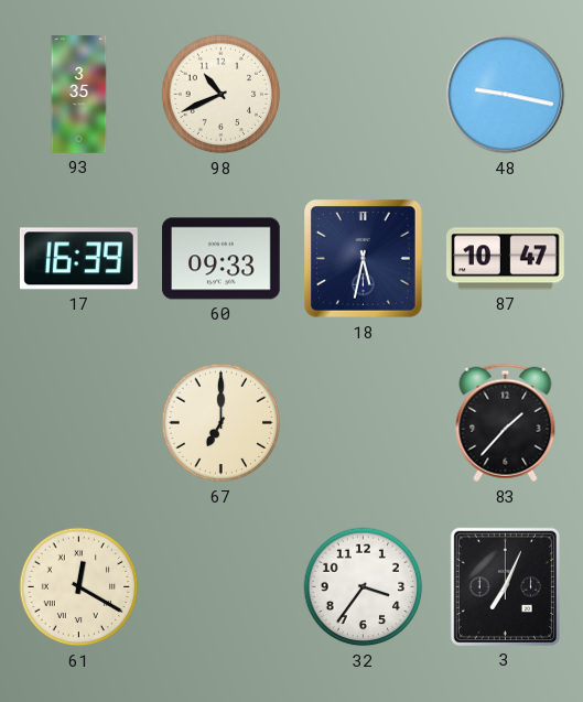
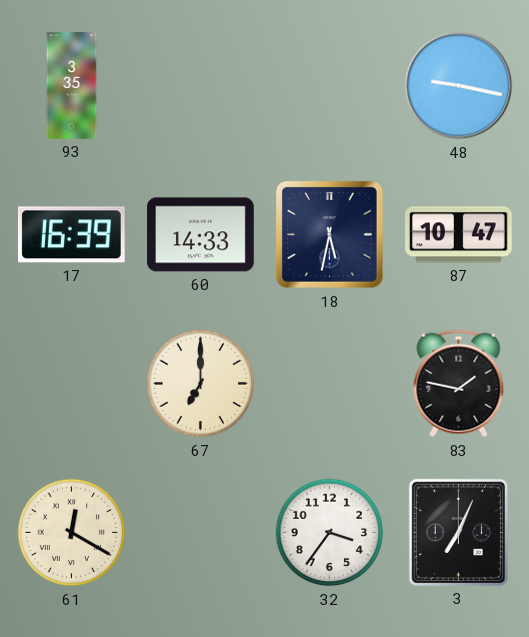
98: 10:41 -> none (222, 95)
60: 09:33 -> 14:33 (201, 235)
83: 1:37 -> 1:47 (459, 384)
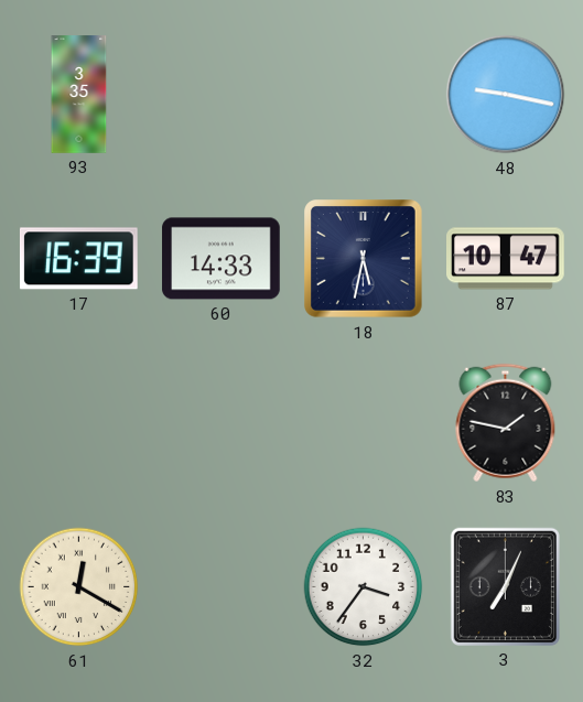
67: 7:00 -> none (201, 384)
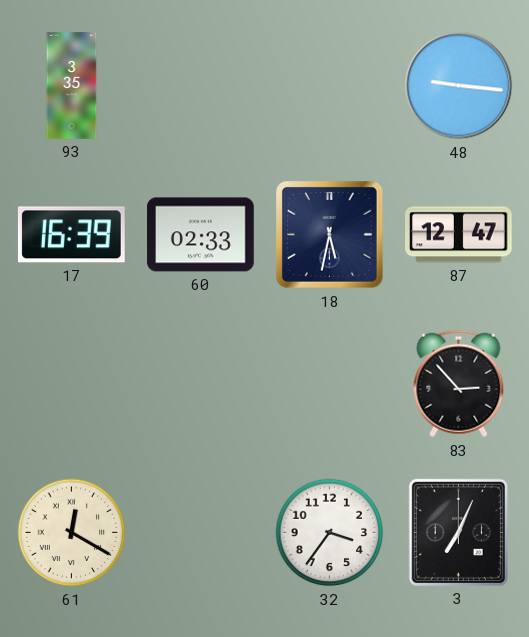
48: 9:17 -> 9:16 (459, 86)
60: 14:33 -> 02:33 (201, 235)
87: 10:47 -> 12:47 (459, 235)
83: 1:47 -> 2:53 (459, 384)
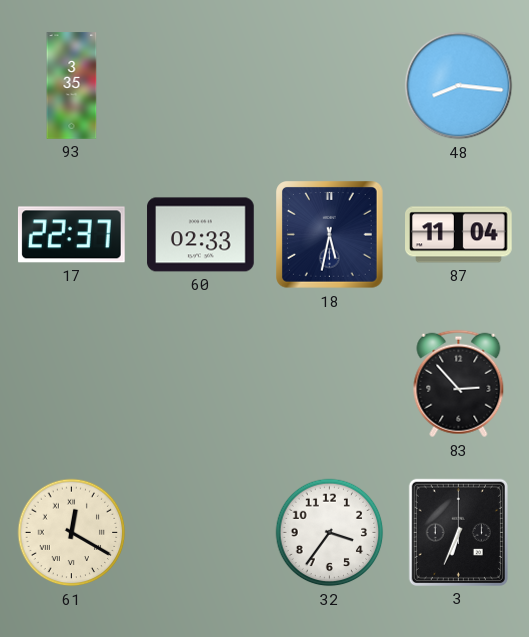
48: 9:16 -> 8:16 (459, 86)
17: 16:39 -> 22:37 (71, 235)
87: 12:47 -> 11:04 (459, 235)
3: 7:04 -> 6:34 (458, 532)
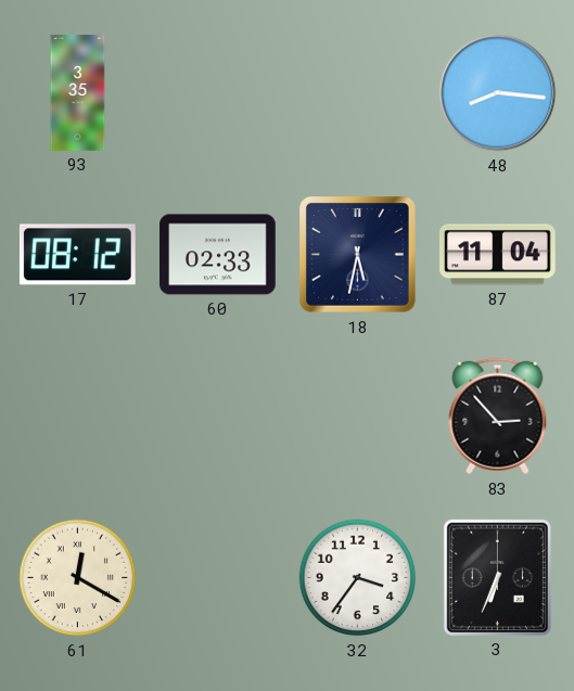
17: 22:37 -> 08:12 (77, 255)
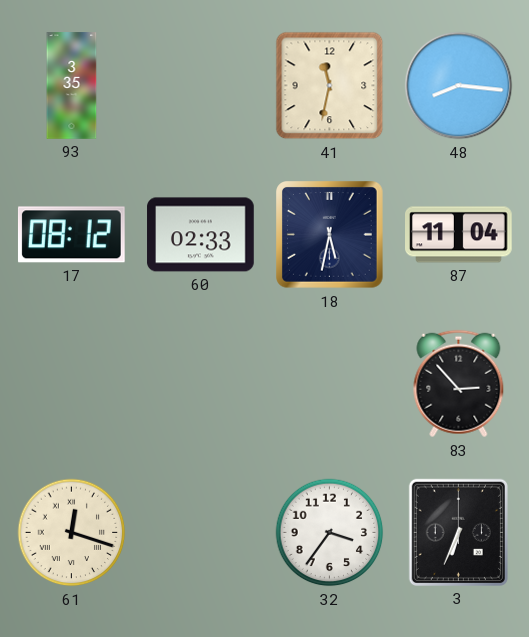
41: none -> 11:32 (330, 86)
61: 12:20 -> 12:18 (72, 533)
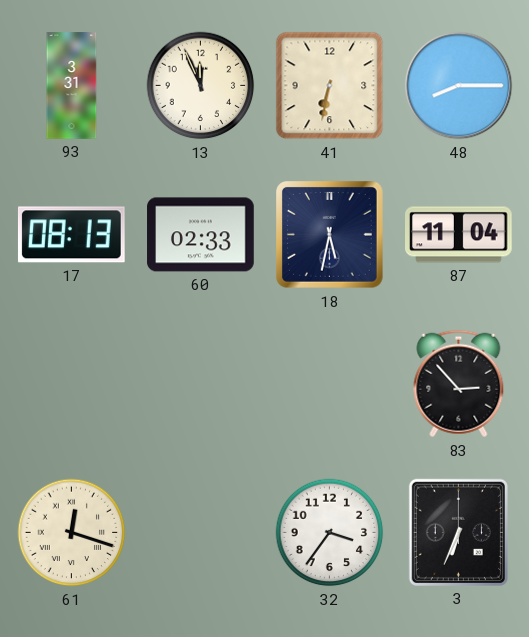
93: 3:35 -> 3:31 (72, 86)
13: none -> 11:56 (201, 86)
41: 11:32 -> 6:32 (330, 86)
48: 8:16 -> 8:15 (459, 86)
17: 08:12 -> 08:13 (71, 235)
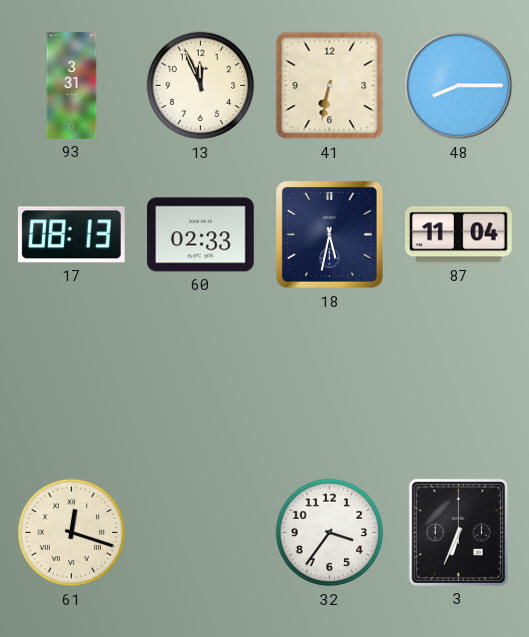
83: 2:53 -> none (459, 384)
